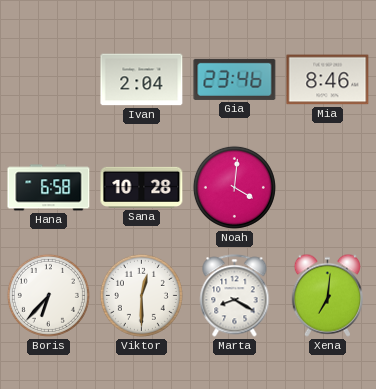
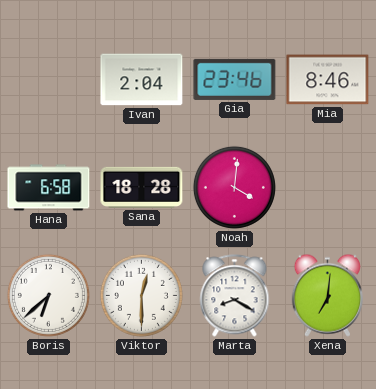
Sana: 10:28 -> 18:28 (142, 187)
Boris: 6:37 -> 6:38 (48, 295)
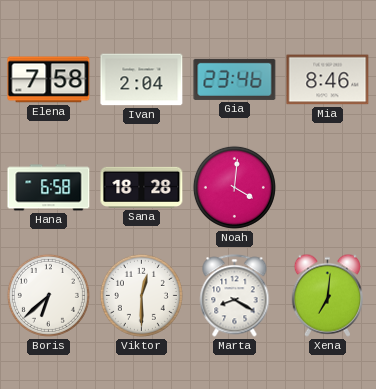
Elena: none -> 7:58 (49, 80)
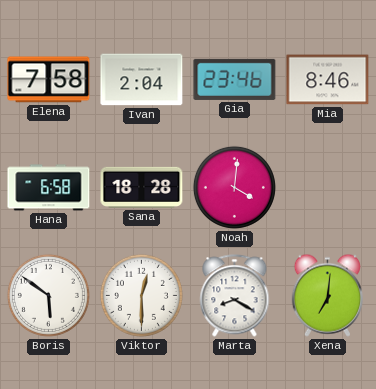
Boris: 6:38 -> 5:51 (48, 295)
